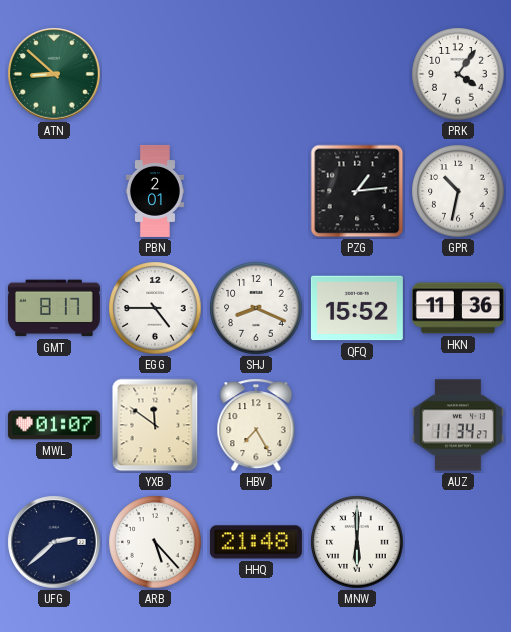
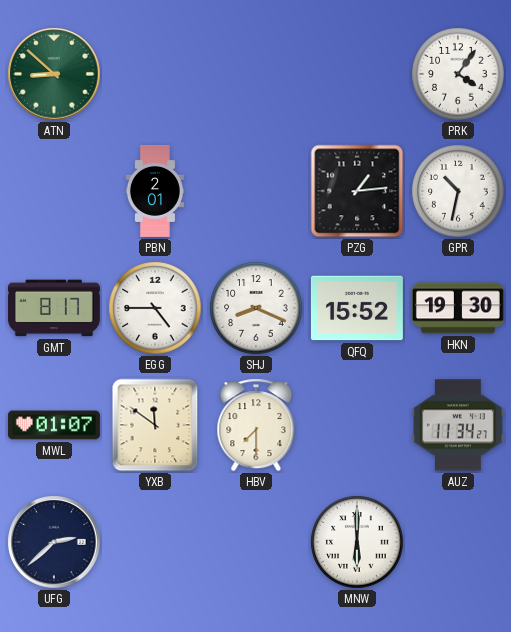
HKN: 11:36 -> 19:30 (458, 308)
HBV: 7:25 -> 7:30 (256, 425)
ARB: 5:23 -> none (155, 542)
HHQ: 21:48 -> none (256, 542)
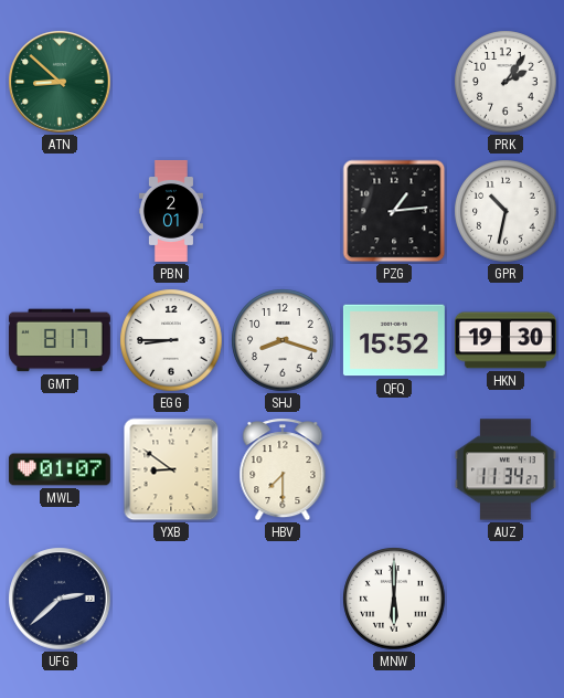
PRK: 4:06 -> 2:06 (506, 82)
EGG: 4:45 -> 8:45 (171, 340)
SHJ: 8:19 -> 8:18 (283, 340)
YXB: 11:51 -> 8:51 (171, 469)
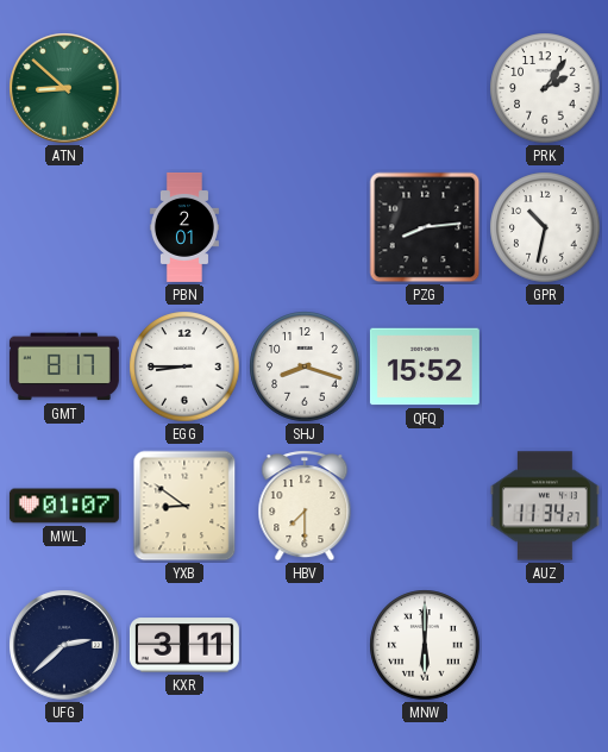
PZG: 1:14 -> 8:14 (425, 227)
HKN: 19:30 -> none (506, 340)
KXR: none -> 3:11 (184, 645)
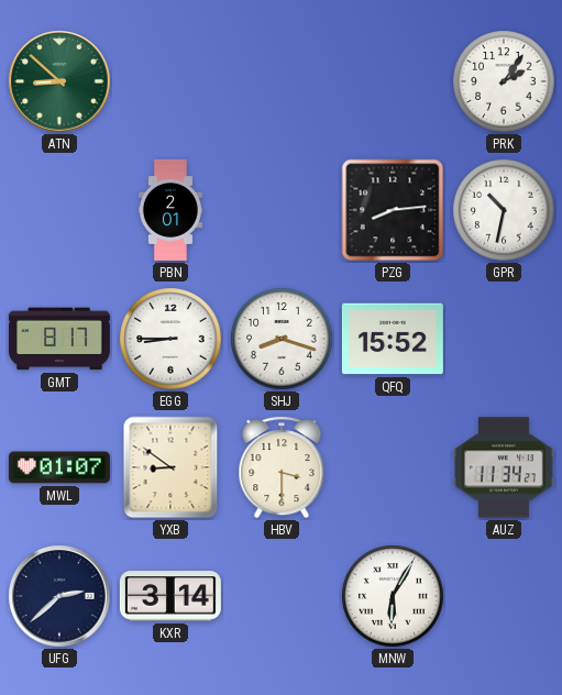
HBV: 7:30 -> 3:30 (282, 467)
KXR: 3:11 -> 3:14 (170, 596)
MNW: 6:00 -> 6:05 (393, 596)
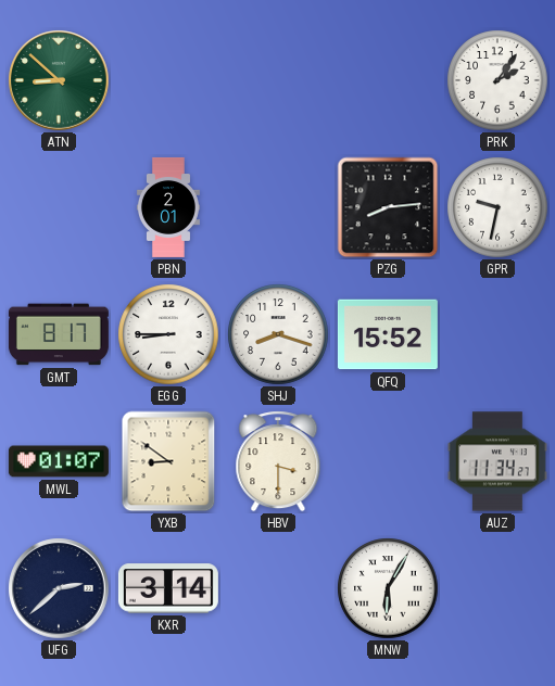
GPR: 10:32 -> 9:32 (497, 207)
